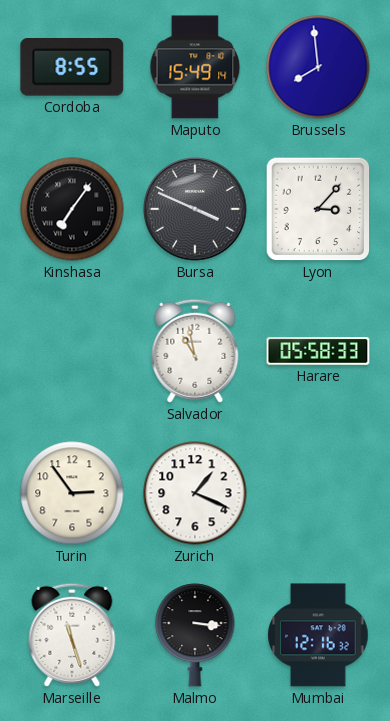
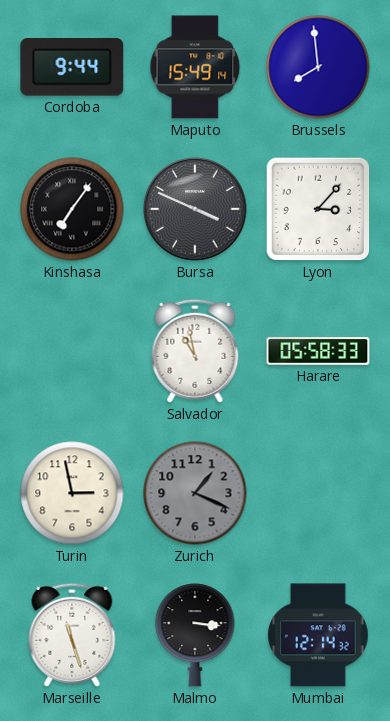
Cordoba: 8:55 -> 9:44 (72, 68)
Turin: 2:54 -> 2:58 (72, 493)
Zurich dial: white -> grey (195, 493)
Mumbai: 12:16 -> 12:14 (318, 635)
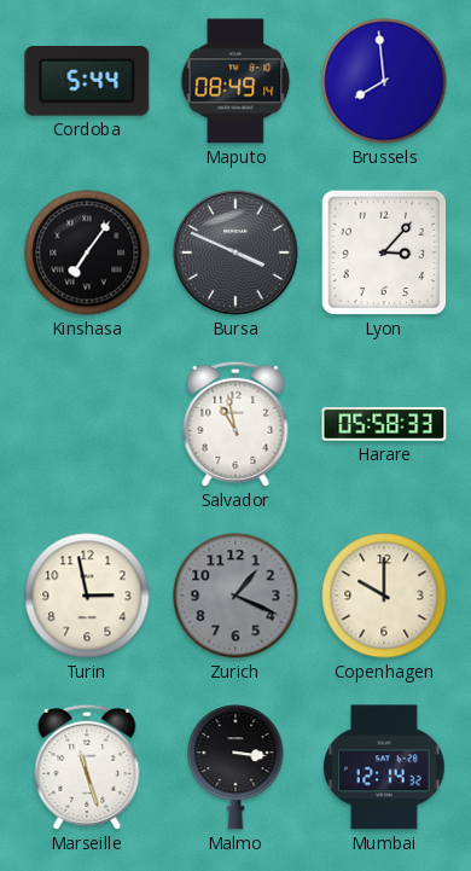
Cordoba: 9:44 -> 5:44 (87, 82)
Maputo: 15:49 -> 08:49 (235, 81)
Copenhagen: none -> 10:00 (384, 596)
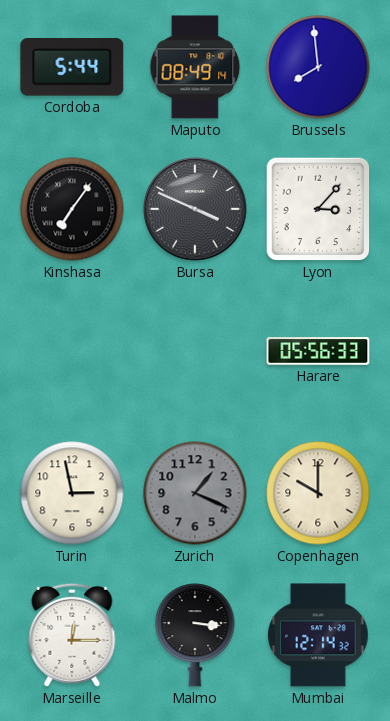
Salvador: 10:58 -> none (235, 424)
Harare: 05:58 -> 05:56 (318, 351)
Marseille: 11:27 -> 12:15 (72, 635)
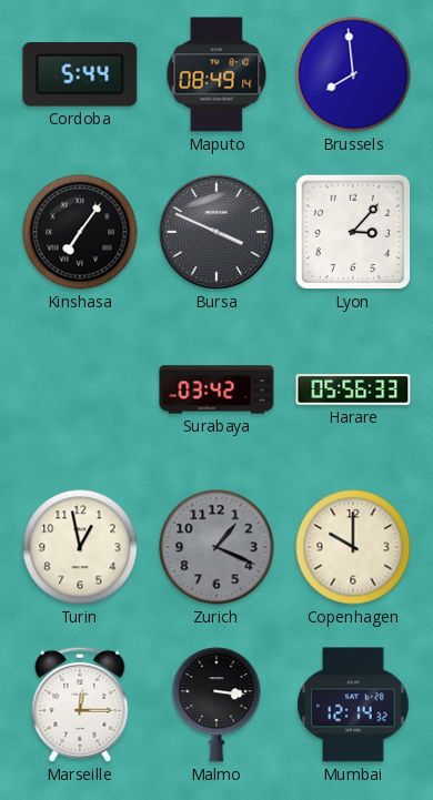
Surabaya: none -> 03:42 (216, 389)
Turin: 2:58 -> 12:58 (80, 547)
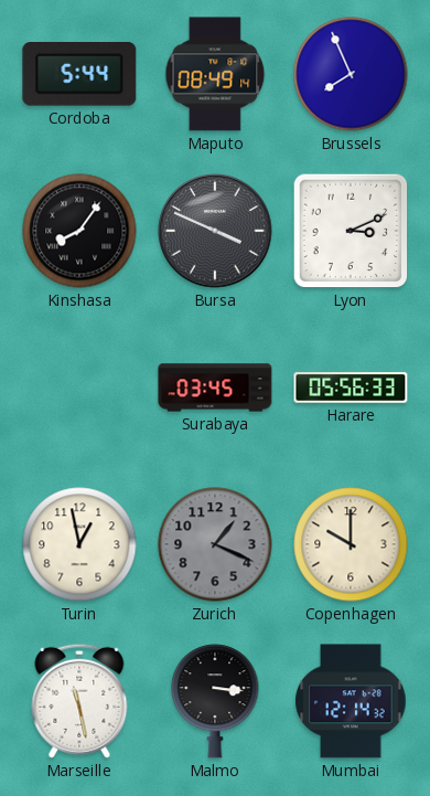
Brussels: 7:59 -> 7:56 (351, 74)
Kinshasa: 7:06 -> 8:06 (79, 231)
Lyon: 3:07 -> 3:11 (351, 231)
Surabaya: 03:42 -> 03:45 (215, 388)
Marseille: 12:15 -> 11:28 (79, 701)
